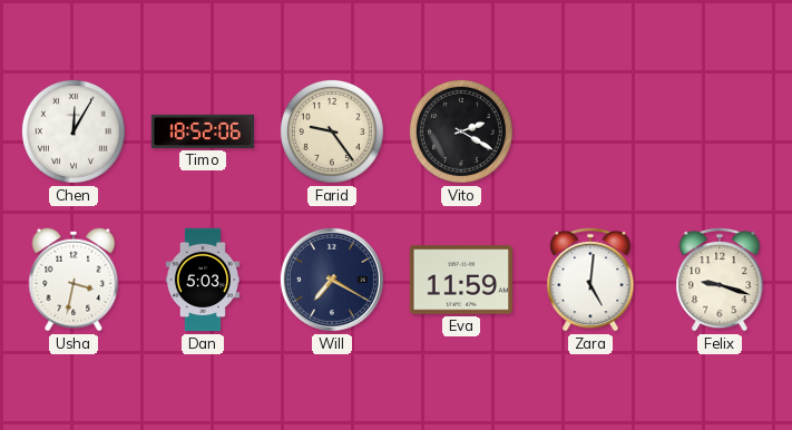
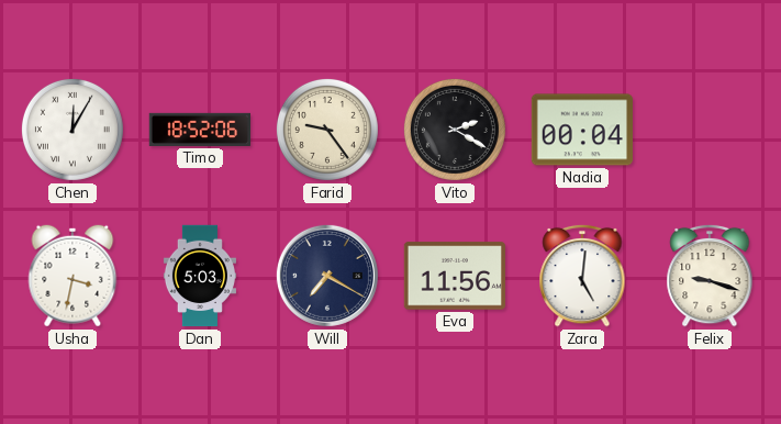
Nadia: none -> 00:04 (581, 130)
Eva: 11:59 -> 11:56 (454, 276)
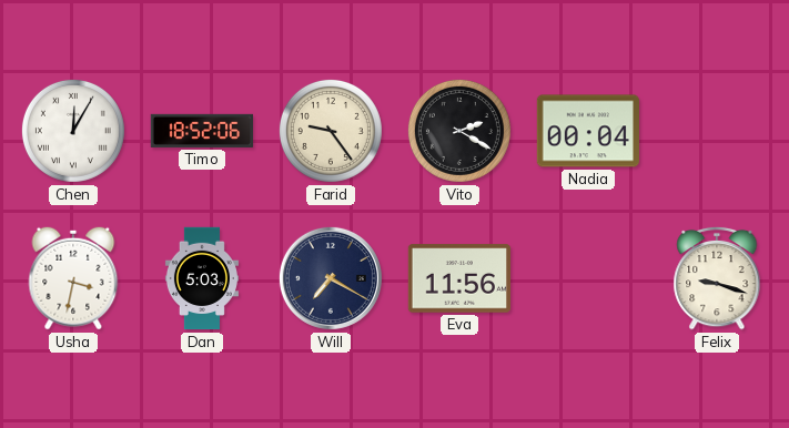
Zara: 5:01 -> none (582, 276)
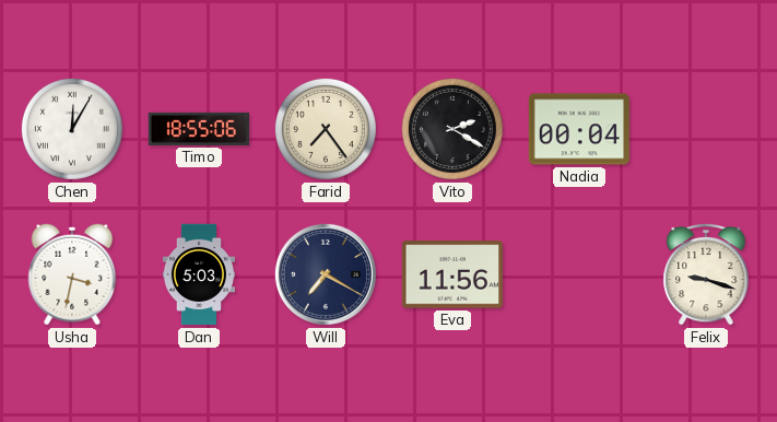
Timo: 18:52 -> 18:55 (199, 129)
Farid: 9:24 -> 7:24 (326, 129)
